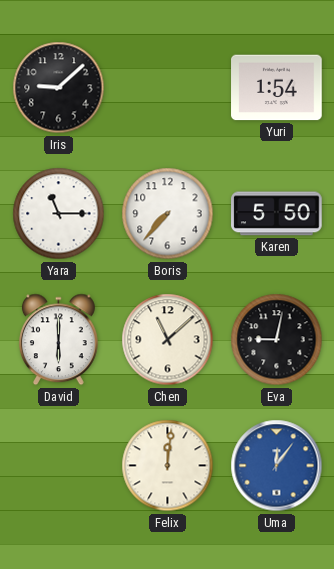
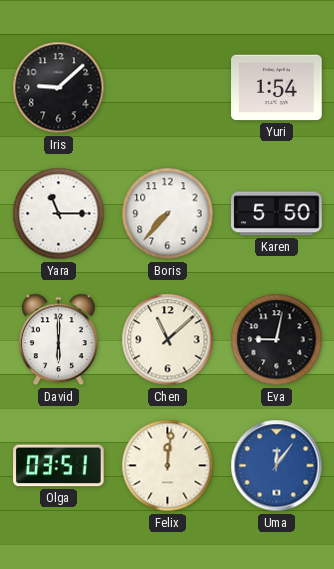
Olga: none -> 03:51 (59, 466)
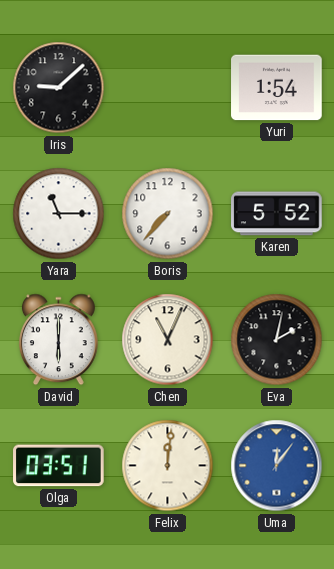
Karen: 5:50 -> 5:52 (277, 214)
Chen: 11:08 -> 11:04 (168, 340)
Eva: 9:02 -> 2:02 (277, 340)
